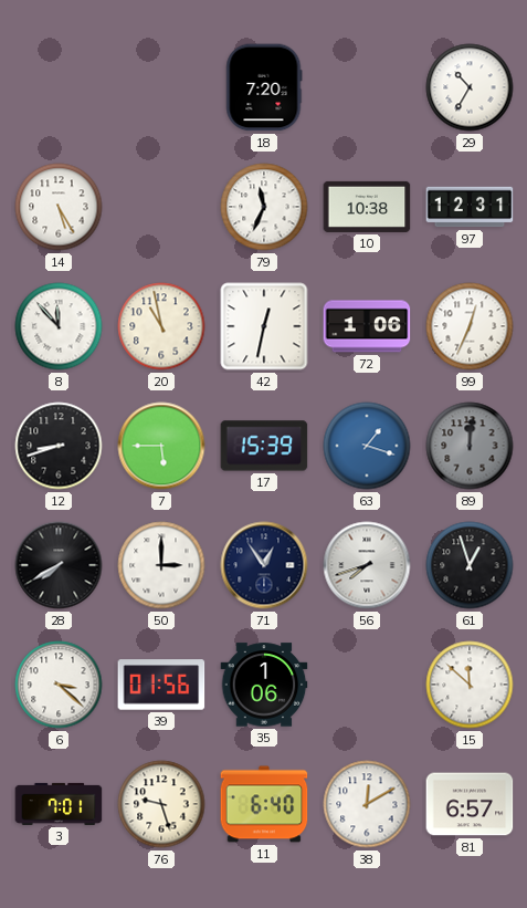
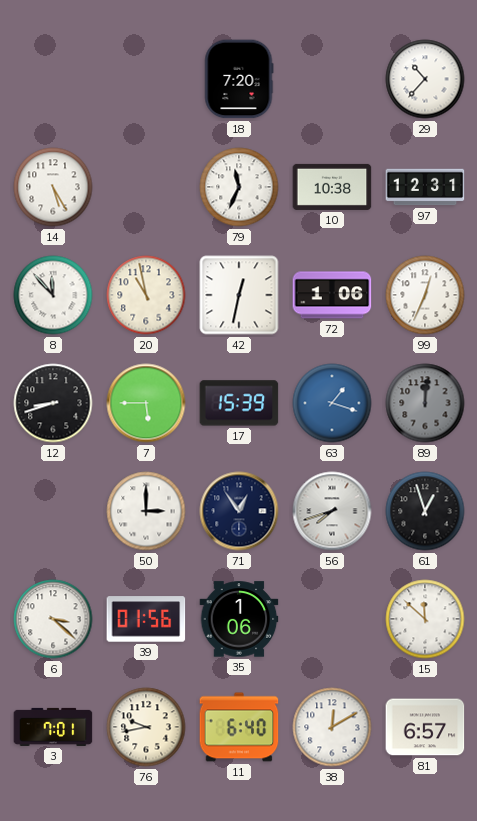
29: 10:35 -> 10:37 (425, 79)
28: 7:40 -> none (59, 565)
76: 9:27 -> 9:43 (146, 727)
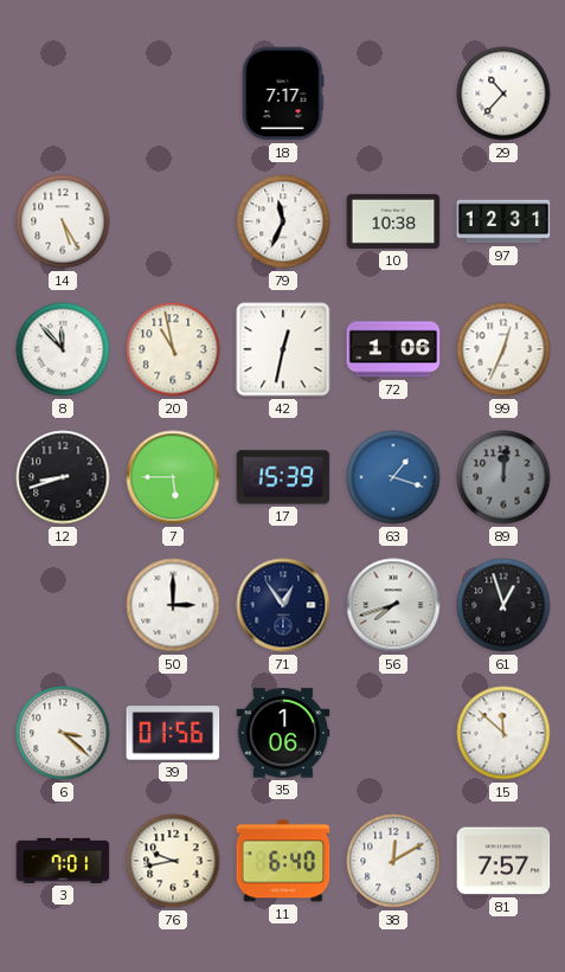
18: 7:20 -> 7:17 (283, 94)
81: 6:57 -> 7:57 (503, 861)
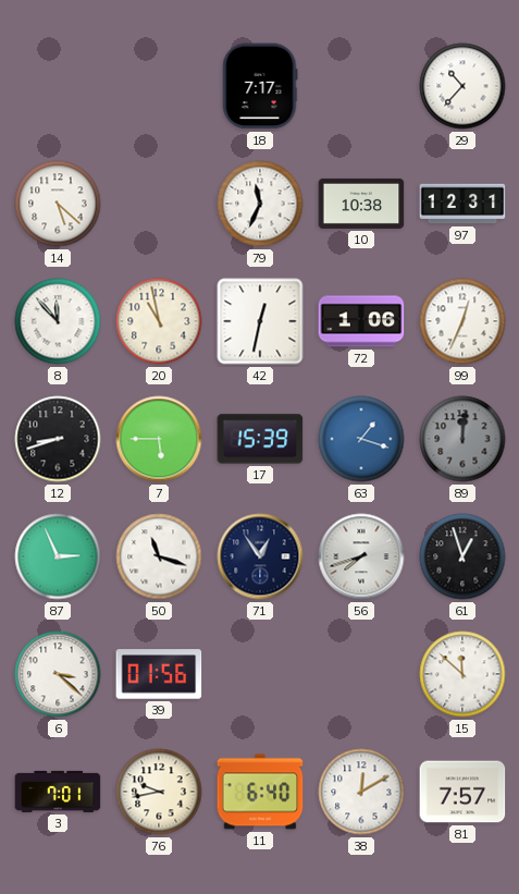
14: 5:25 -> 5:22 (58, 204)
87: none -> 2:56 (58, 556)
50: 3:00 -> 11:18 (159, 556)
35: 1:06 -> none (283, 733)
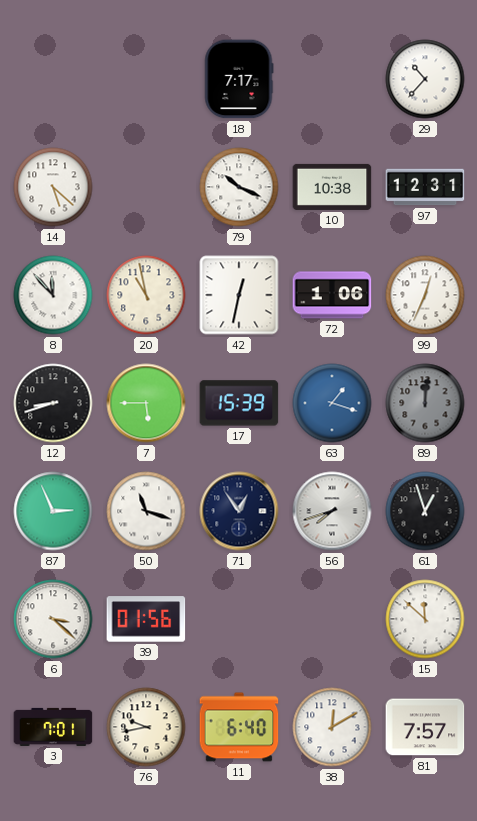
79: 11:34 -> 10:19 (239, 187)
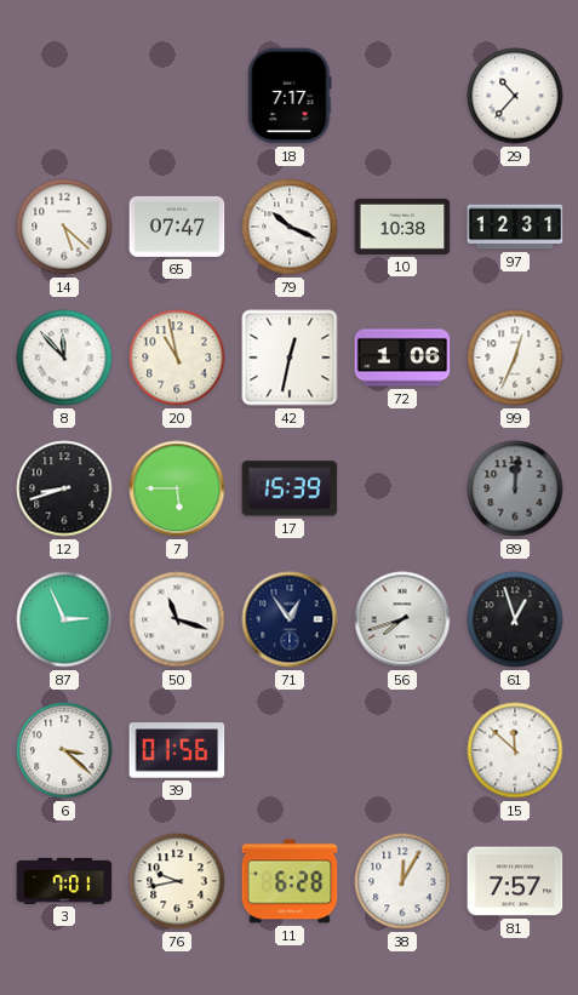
65: none -> 07:47 (177, 227)
63: 1:18 -> none (332, 403)
11: 6:40 -> 6:28 (290, 881)
38: 12:10 -> 12:05 (402, 881)
